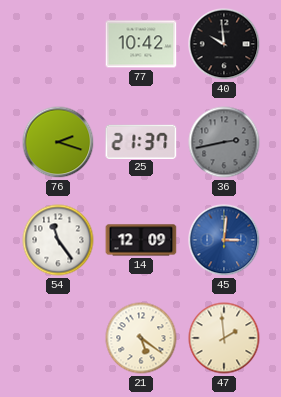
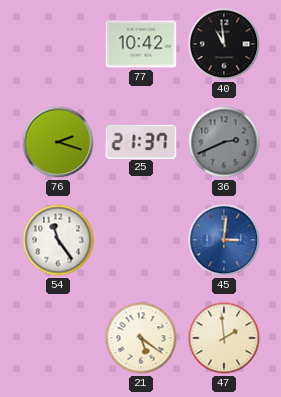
40: 9:59 -> 10:59 (224, 44)
36: 2:43 -> 2:41 (224, 142)
14: 12:09 -> none (141, 240)
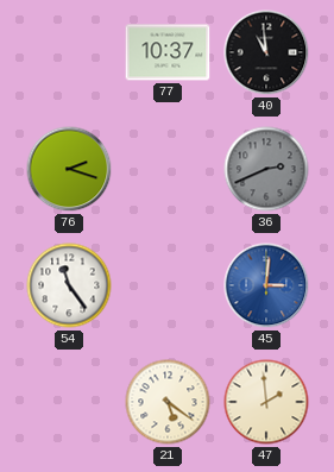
77: 10:42 -> 10:37 (168, 52)
25: 21:37 -> none (141, 141)
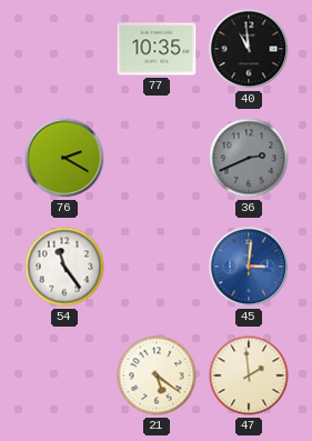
77: 10:37 -> 10:35 (157, 49)
76: 2:18 -> 2:20 (64, 158)
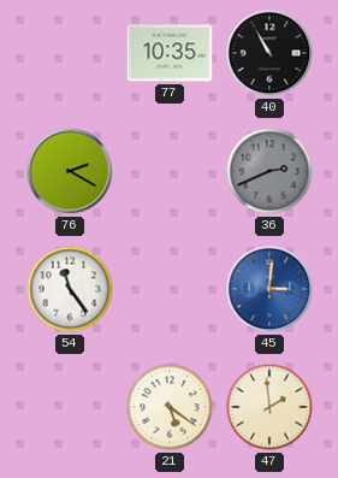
40: 10:59 -> 10:55 (269, 53)
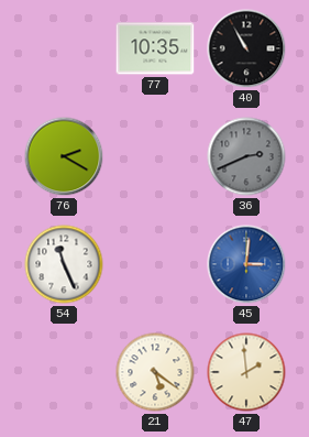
54: 11:24 -> 11:26 (64, 264)
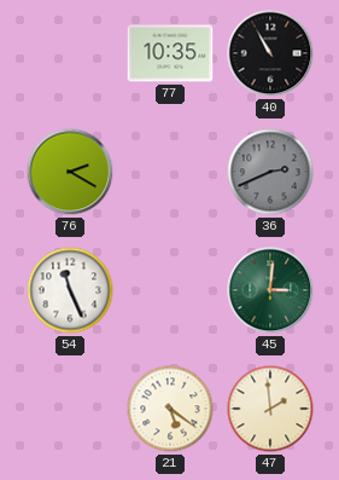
45 dial: blue -> green (270, 290)
